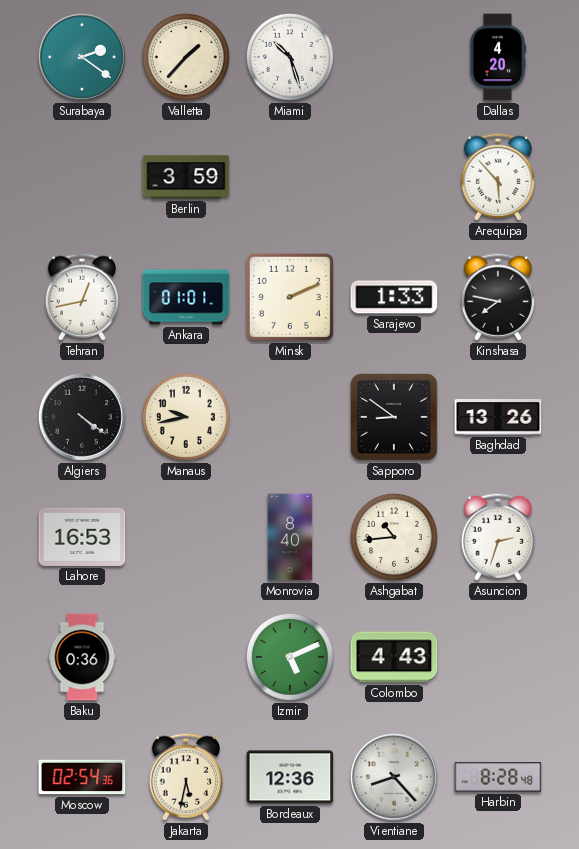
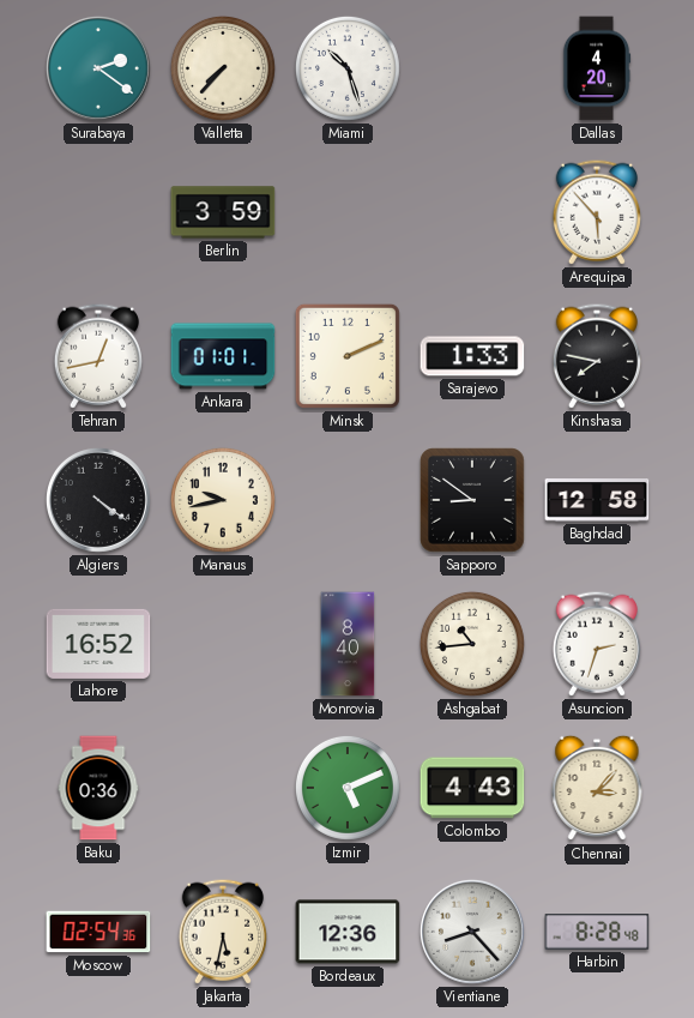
Valletta: 1:37 -> 7:37 (223, 68)
Baghdad: 13:26 -> 12:58 (597, 501)
Lahore: 16:53 -> 16:52 (98, 644)
Chennai: none -> 3:07 (597, 788)
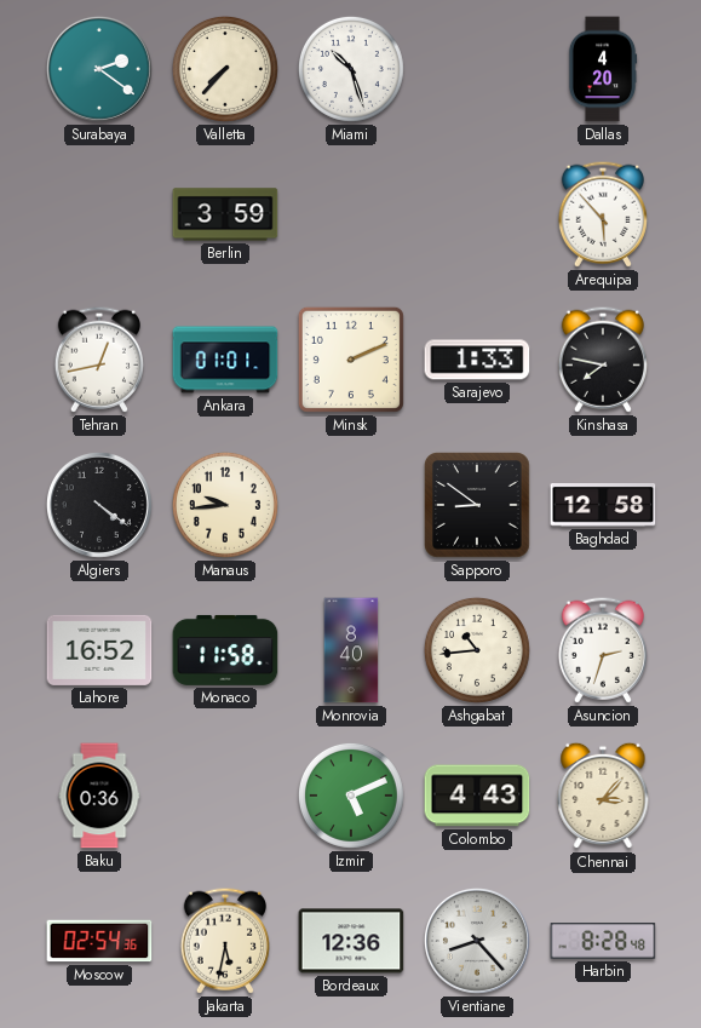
Manaus: 9:43 -> 9:44 (225, 505)
Monaco: none -> 11:58 (225, 650)
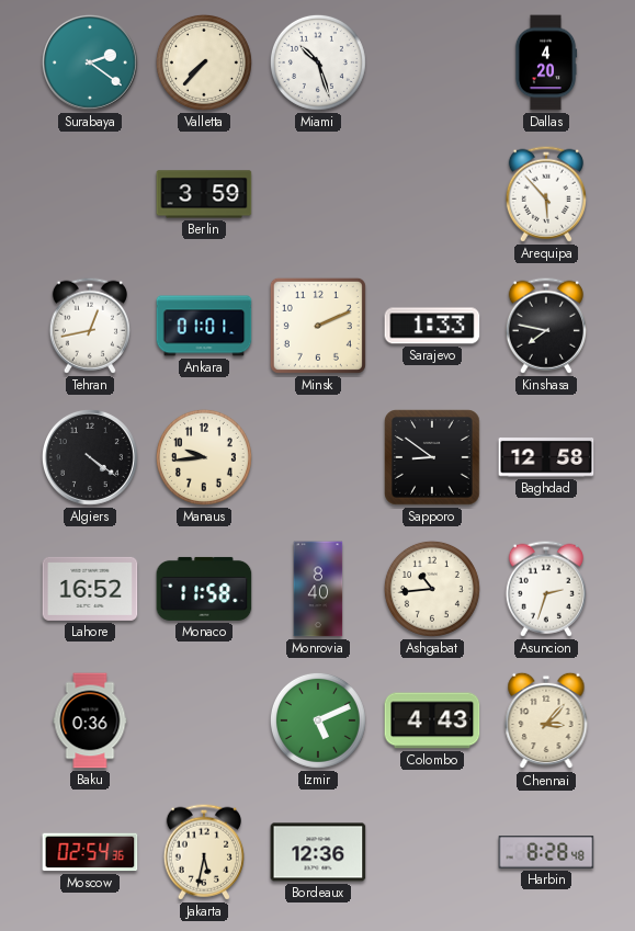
Vientiane: 8:23 -> none (477, 941)
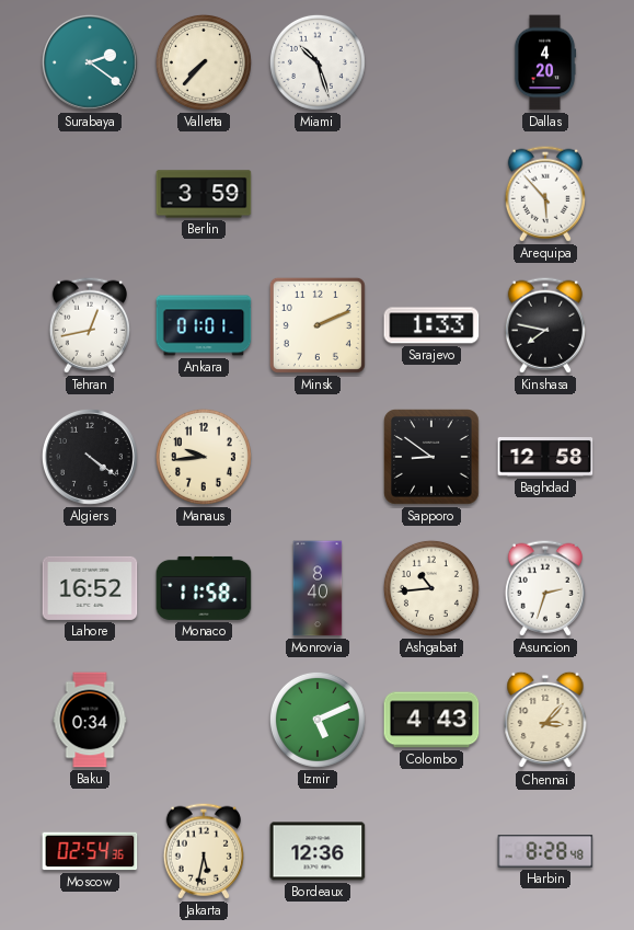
Baku: 0:36 -> 0:34 (90, 720)
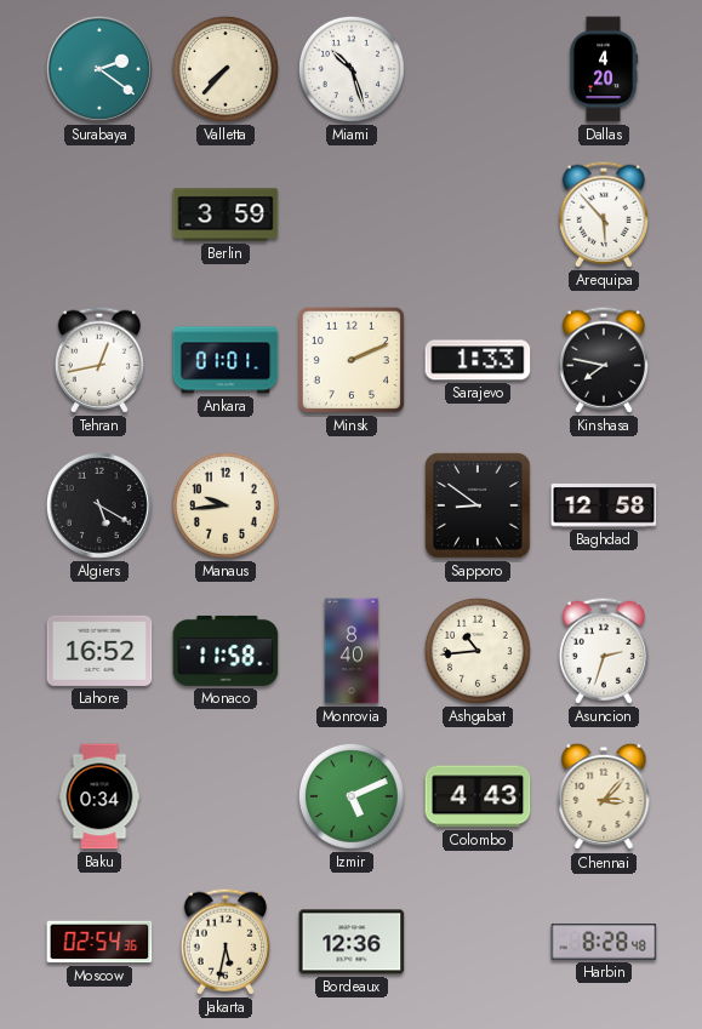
Algiers: 4:21 -> 5:20 (99, 505)
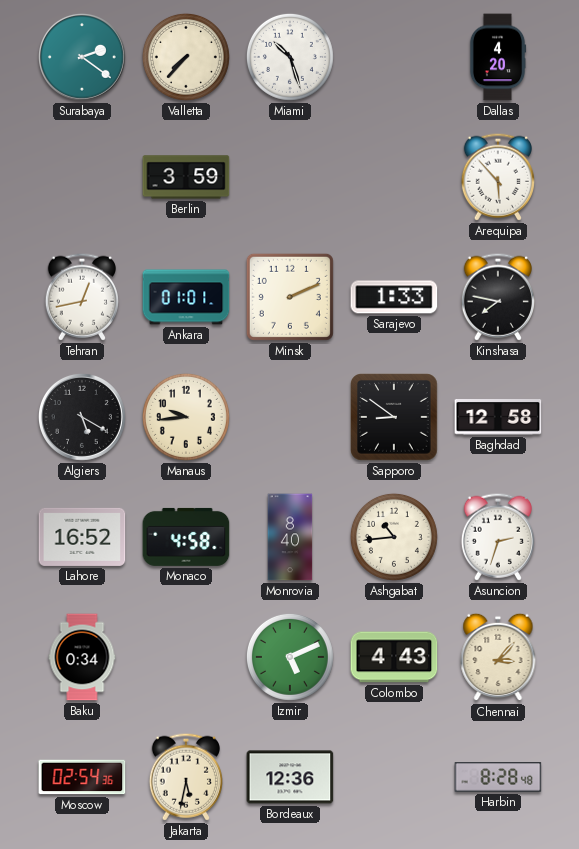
Monaco: 11:58 -> 4:58 (186, 537)
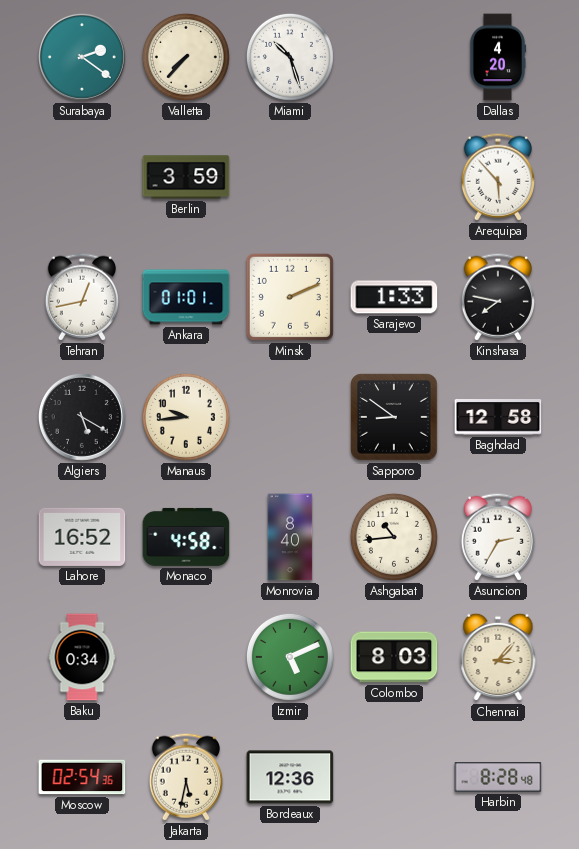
Asuncion: 2:33 -> 2:35 (498, 537)
Colombo: 4:43 -> 8:03 (394, 657)
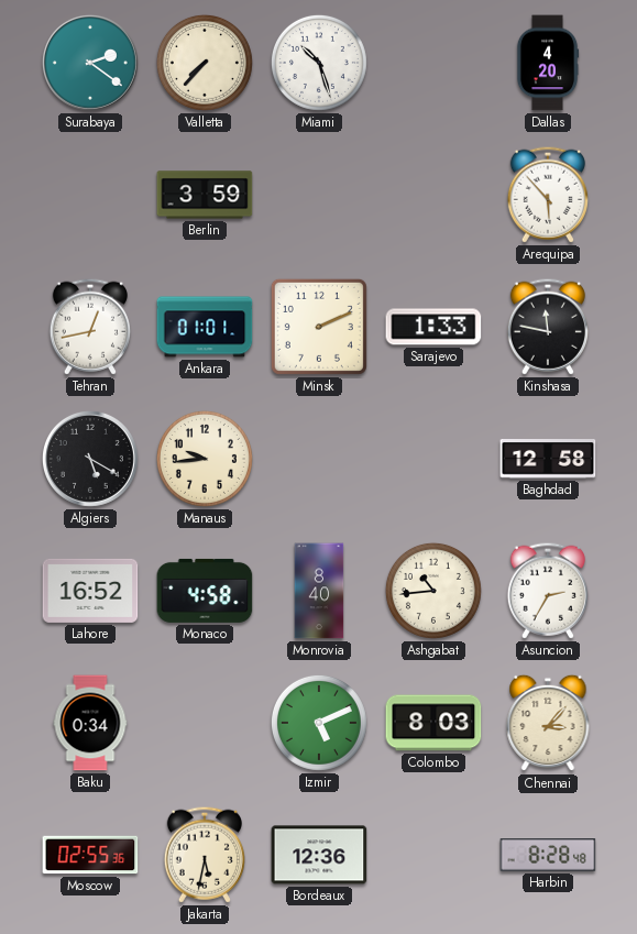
Kinshasa: 7:47 -> 11:47 (548, 327)
Sapporo: 8:51 -> none (394, 417)
Moscow: 02:54 -> 02:55 (90, 855)
